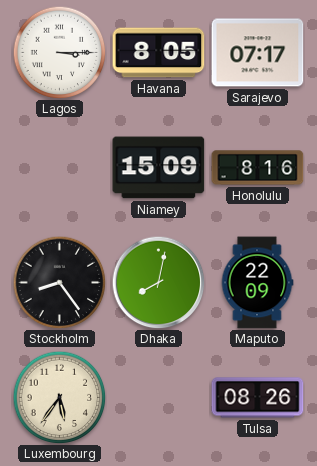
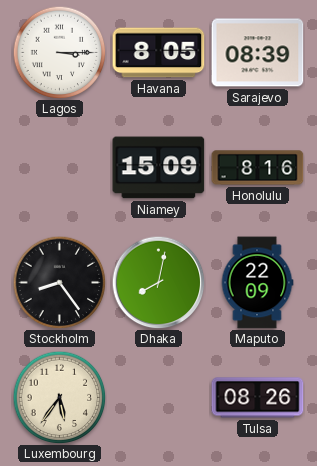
Sarajevo: 07:17 -> 08:39 (258, 53)
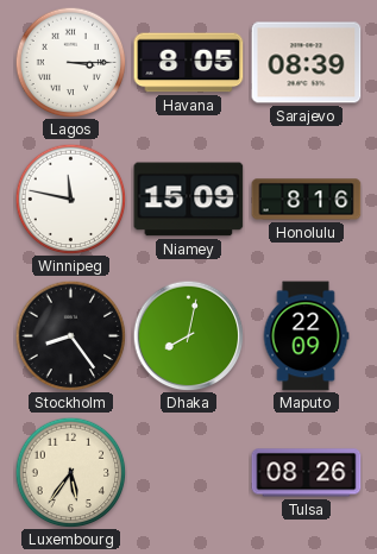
Winnipeg: none -> 11:47 (70, 199)
